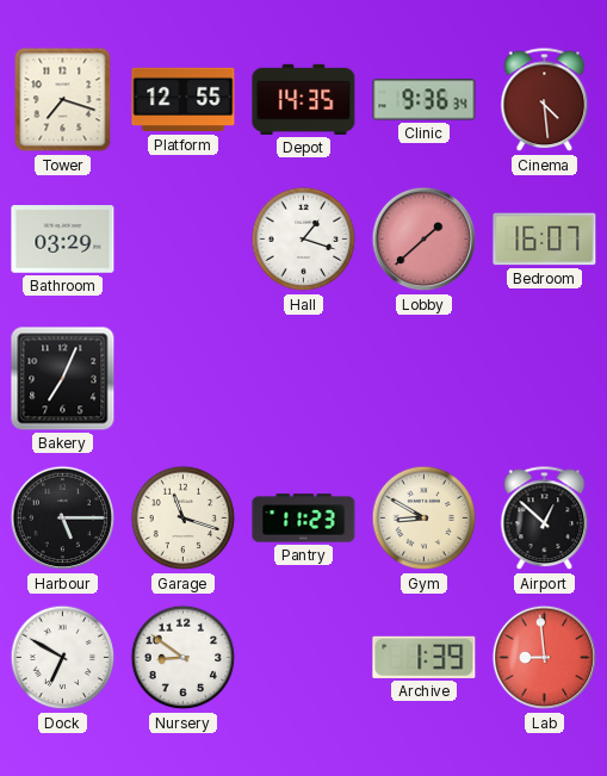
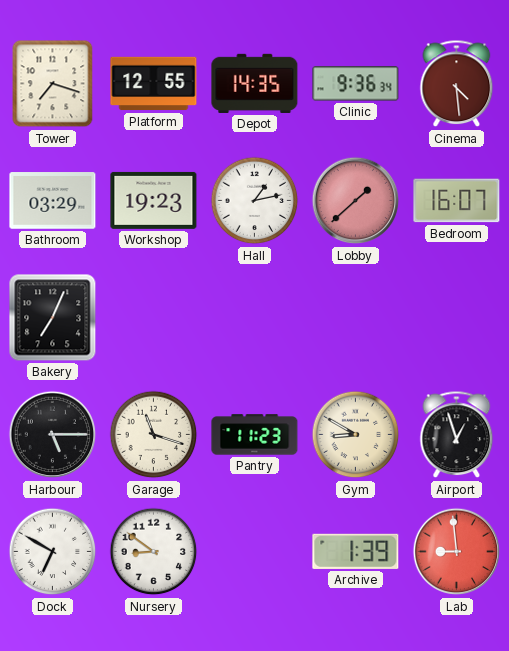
Workshop: none -> 19:23 (154, 200)
Hall: 1:18 -> 1:13 (255, 201)
Airport: 12:52 -> 12:57 (457, 435)
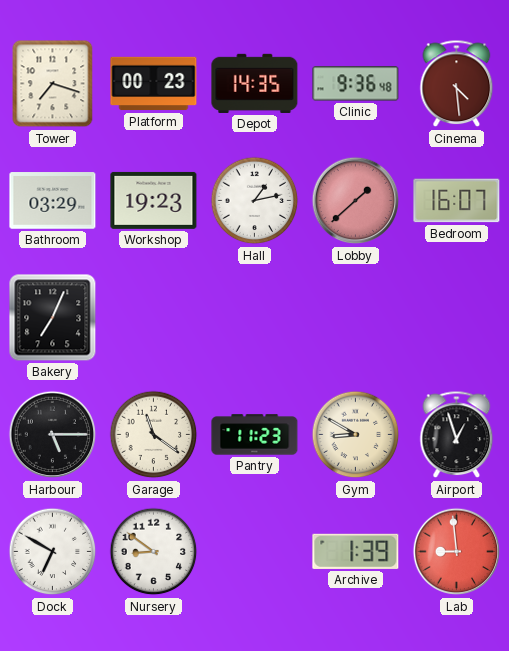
Platform: 12:55 -> 00:23 (154, 84)
Clinic: 9:36:34 -> 9:36:48 (356, 84)
Garage: 11:18 -> 11:21 (154, 435)
